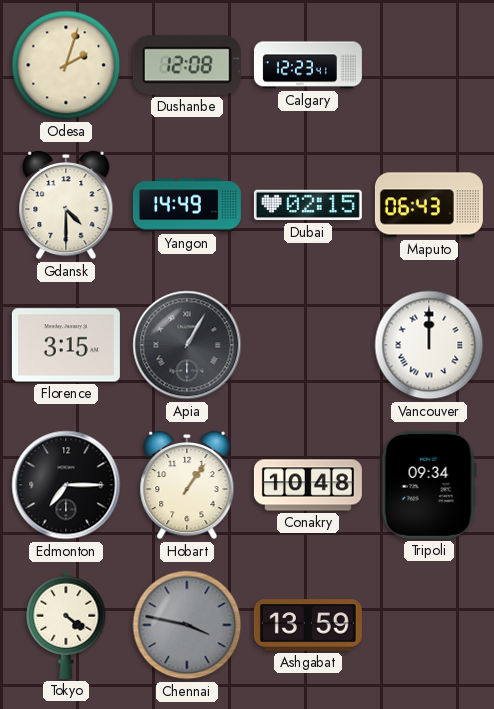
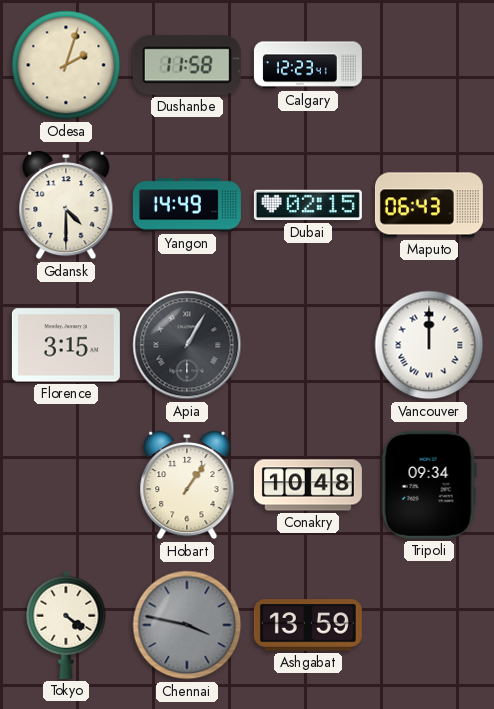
Dushanbe: 12:08 -> 11:58 (187, 65)
Edmonton: 7:15 -> none (66, 485)
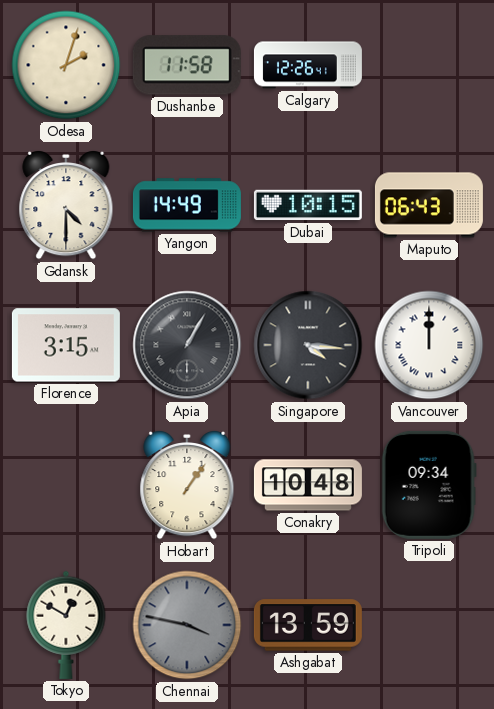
Calgary: 12:23 -> 12:26 (308, 65)
Dubai: 02:15 -> 10:15 (308, 205)
Singapore: none -> 4:16 (308, 345)
Tokyo: 4:21 -> 12:50 (66, 625)
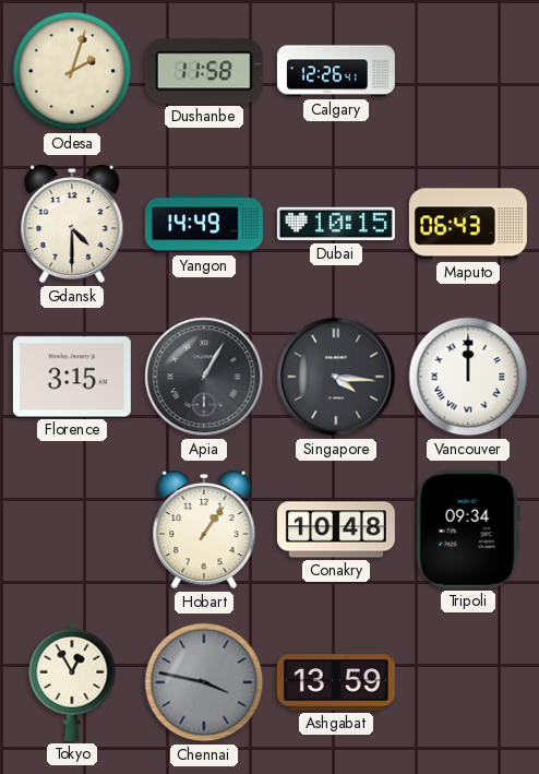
Tokyo: 12:50 -> 12:55 (72, 682)
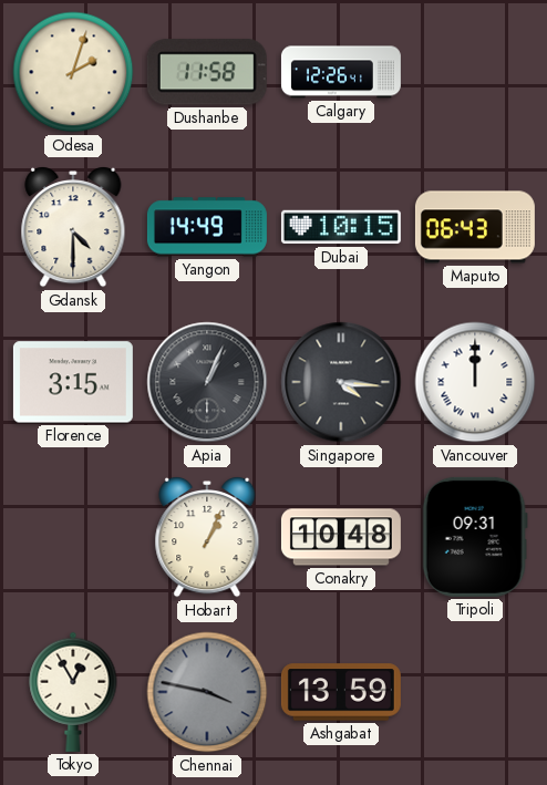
Apia: 1:05 -> 1:04 (207, 382)
Hobart: 1:06 -> 1:04 (207, 537)
Tripoli: 09:34 -> 09:31 (475, 537)
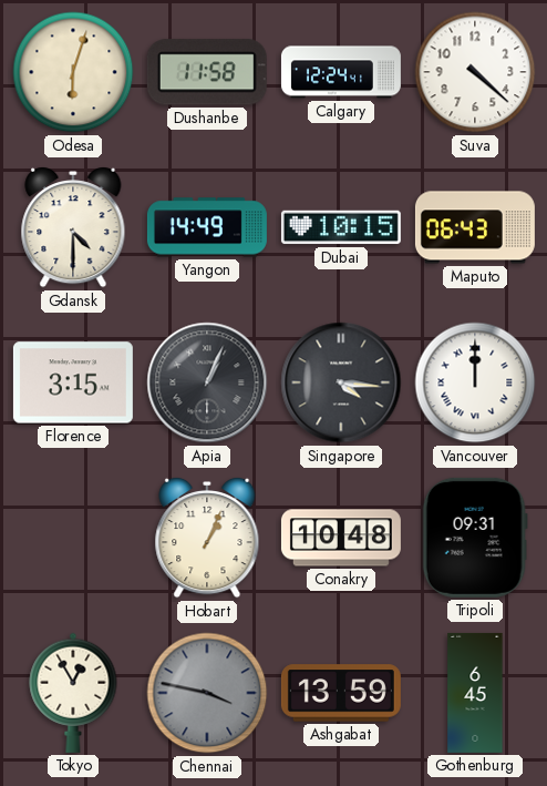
Odesa: 2:03 -> 6:03 (73, 72)
Calgary: 12:26 -> 12:24 (341, 72)
Suva: none -> 4:22 (475, 72)
Gothenburg: none -> 6:45 (475, 693)
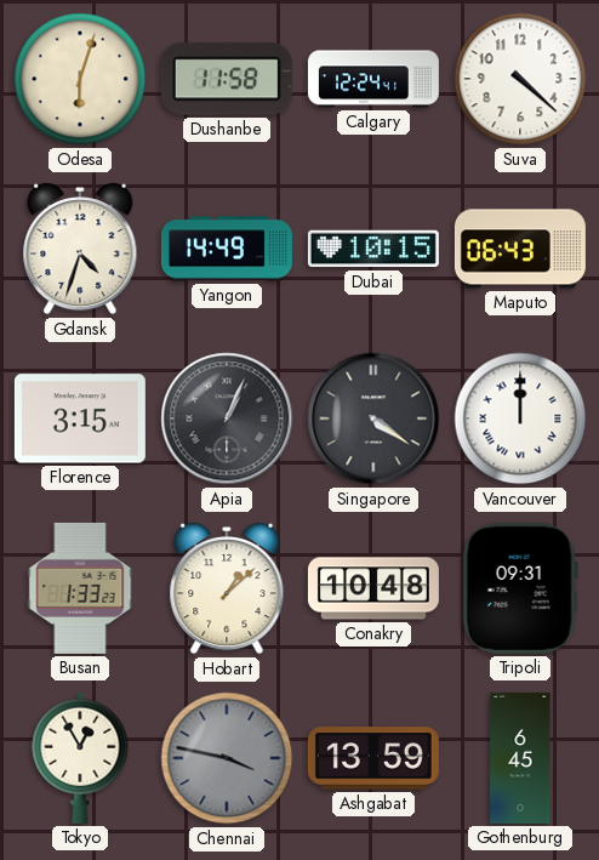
Gdansk: 4:30 -> 4:33 (80, 249)
Singapore: 4:16 -> 4:21 (373, 418)
Busan: none -> 1:33 (80, 588)
Hobart: 1:04 -> 1:08 (227, 588)
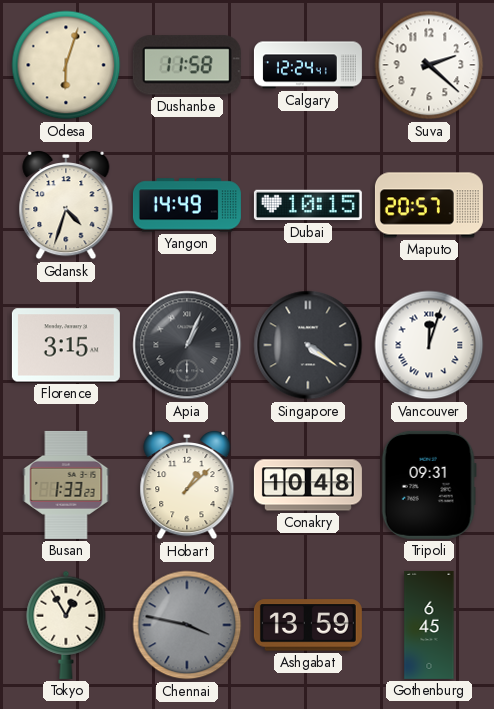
Suva: 4:22 -> 2:22 (429, 65)
Maputo: 06:43 -> 20:57 (429, 205)
Vancouver: 12:00 -> 12:03 (429, 345)
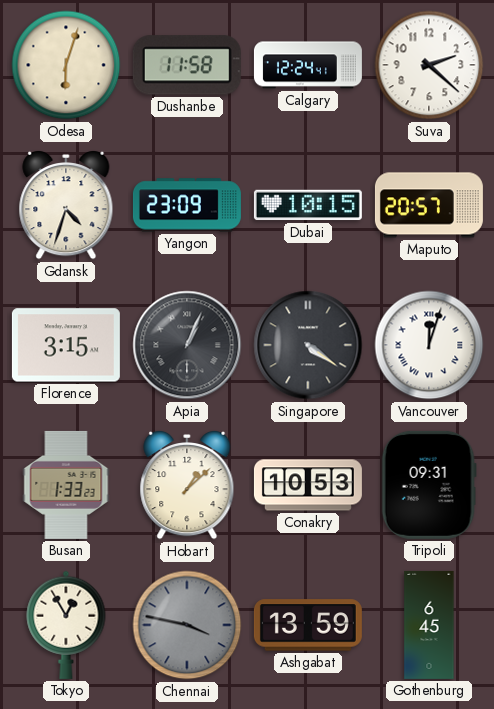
Yangon: 14:49 -> 23:09 (187, 205)
Conakry: 10:48 -> 10:53 (308, 485)
